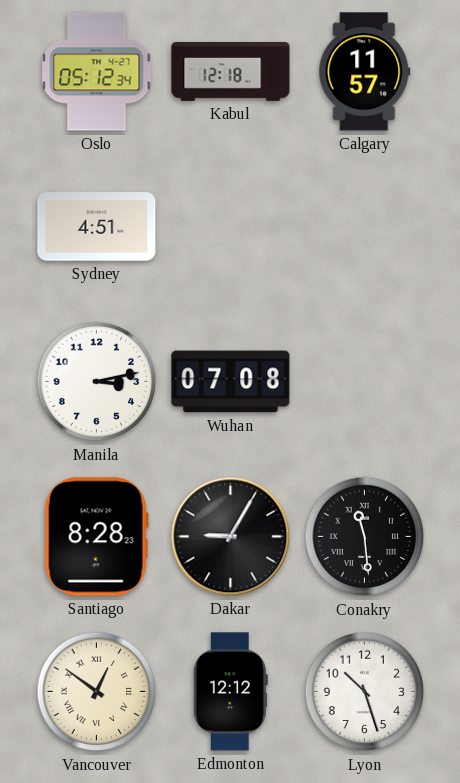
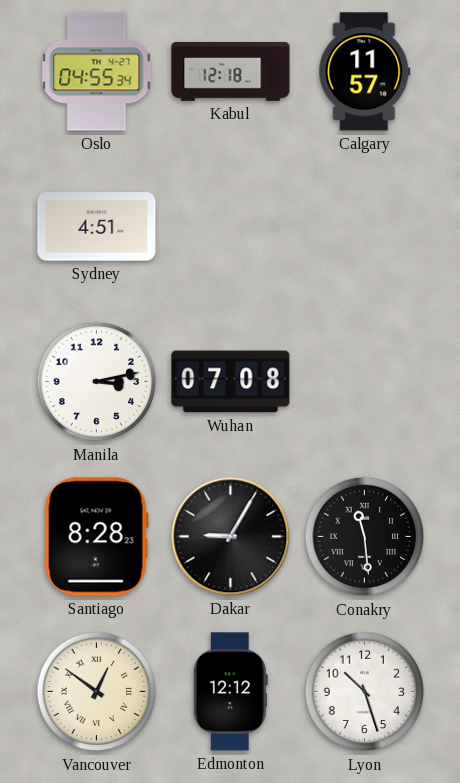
Oslo: 05:12 -> 04:55 (97, 72)
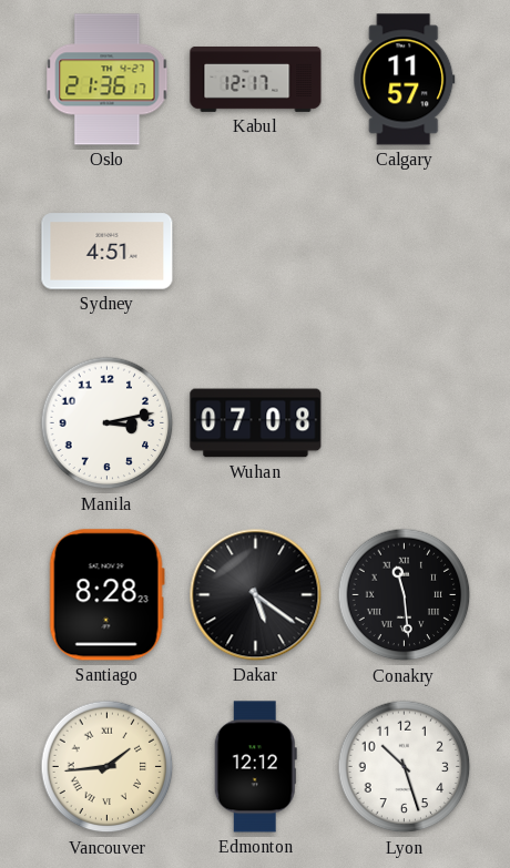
Oslo: 04:55 -> 21:36 (108, 80)
Kabul: 12:18 -> 12:17 (256, 79)
Dakar: 9:05 -> 5:21 (256, 595)
Vancouver: 12:51 -> 1:44 (108, 767)
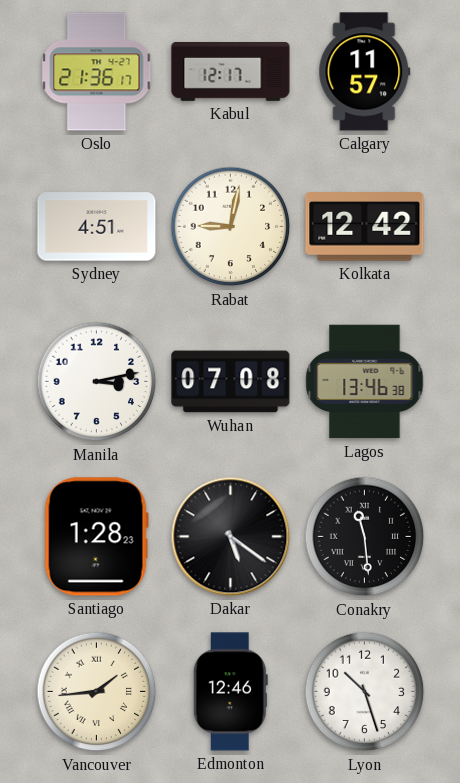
Rabat: none -> 9:02 (231, 227)
Kolkata: none -> 12:42 (365, 227)
Lagos: none -> 13:46 (365, 382)
Santiago: 8:28 -> 1:28 (96, 537)
Edmonton: 12:12 -> 12:46 (230, 692)
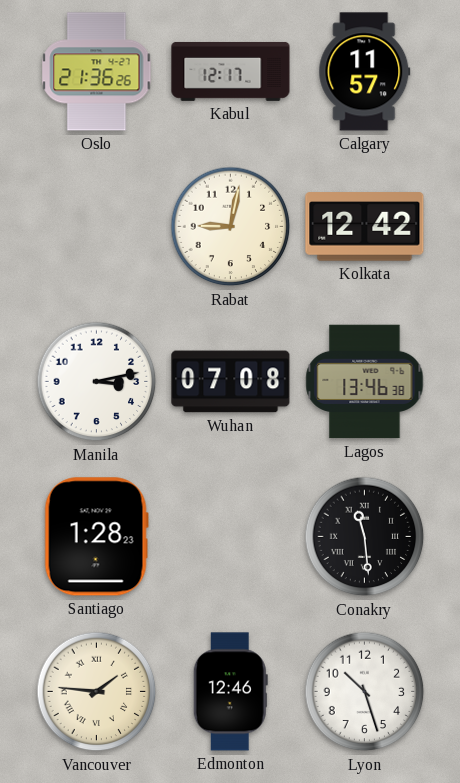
Oslo: 21:36:17 -> 21:36:26 (97, 72)
Sydney: 4:51 -> none (97, 227)
Dakar: 5:21 -> none (231, 537)
Vancouver: 1:44 -> 1:46 (97, 692)
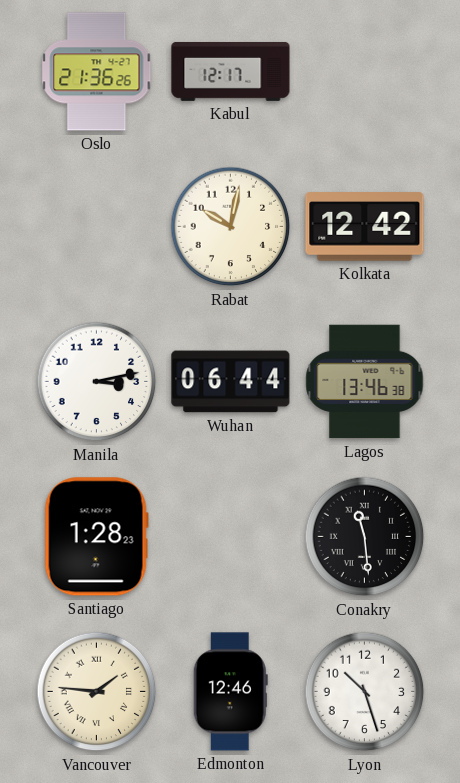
Calgary: 11:57 -> none (365, 72)
Rabat: 9:02 -> 10:02 (231, 227)
Wuhan: 07:08 -> 06:44 (231, 382)
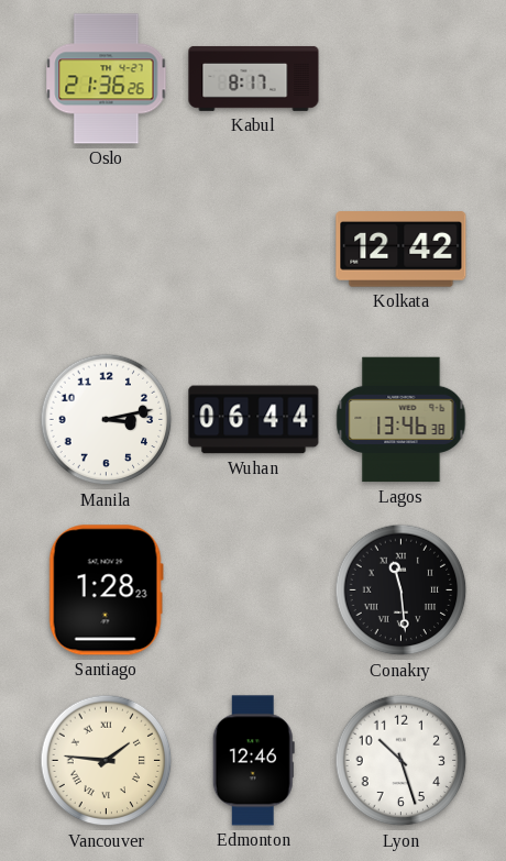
Kabul: 12:17 -> 8:17 (254, 78)
Rabat: 10:02 -> none (231, 227)
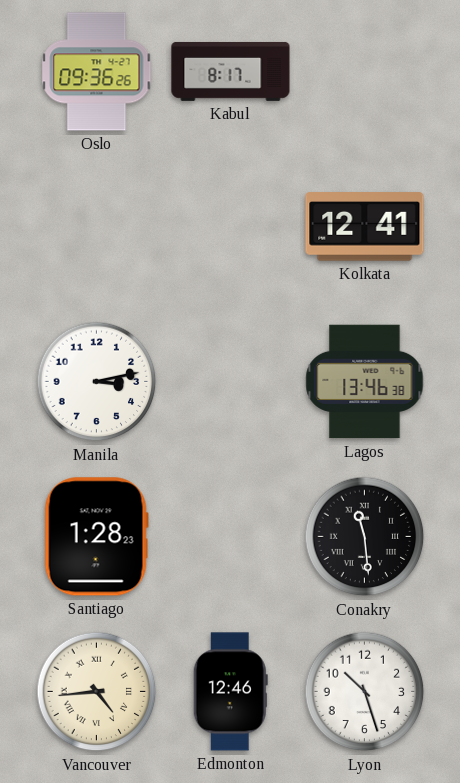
Oslo: 21:36 -> 09:36 (97, 72)
Kolkata: 12:42 -> 12:41 (365, 227)
Wuhan: 06:44 -> none (254, 420)
Vancouver: 1:46 -> 4:44 (97, 692)
